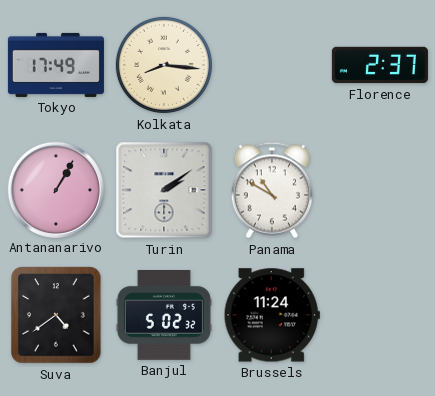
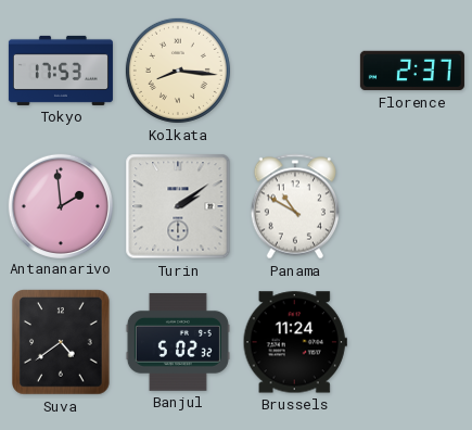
Tokyo: 17:49 -> 17:53 (61, 71)
Antananarivo: 1:05 -> 1:59 (60, 205)
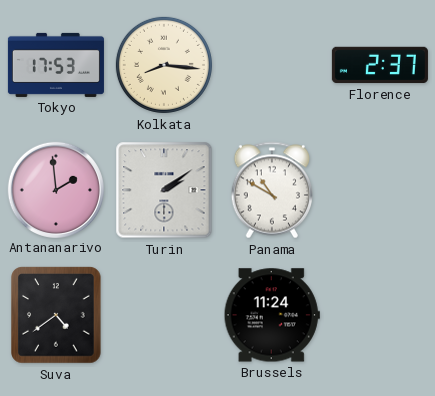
Banjul: 5:02 -> none (178, 342)
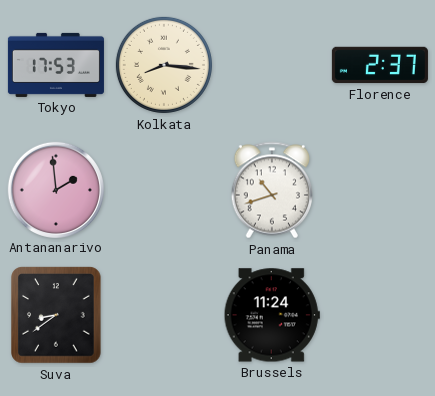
Turin: 2:09 -> none (164, 190)
Panama: 10:50 -> 10:42 (271, 190)
Suva: 4:39 -> 8:39 (56, 315)
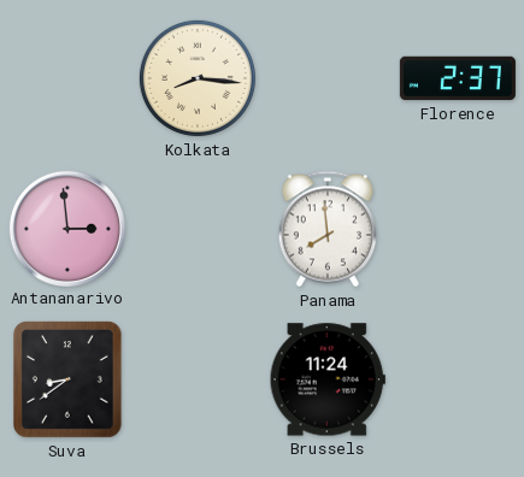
Tokyo: 17:53 -> none (56, 65)
Antananarivo: 1:59 -> 2:59 (66, 228)
Panama: 10:42 -> 7:59 (326, 229)
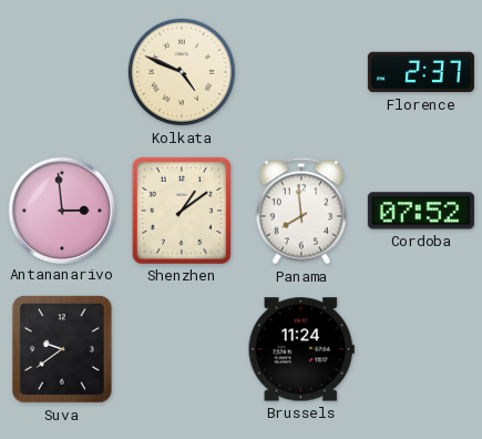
Kolkata: 8:16 -> 4:49 (182, 72)
Shenzhen: none -> 1:09 (182, 211)
Cordoba: none -> 07:52 (421, 211)
Suva: 8:39 -> 9:39 (62, 349)
